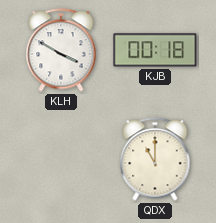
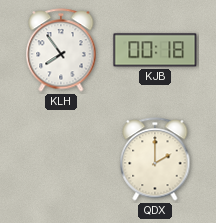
KLH: 3:50 -> 7:54 (61, 50)
QDX: 11:00 -> 2:00 (155, 159)
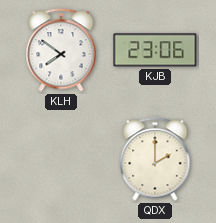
KLH: 7:54 -> 7:51 (61, 50)
KJB: 00:18 -> 23:06 (155, 50)
